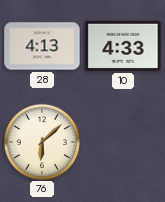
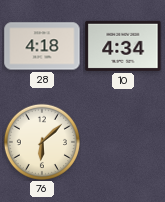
28: 4:13 -> 4:18 (42, 46)
10: 4:33 -> 4:34 (123, 46)
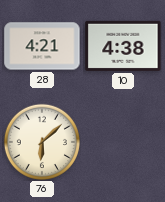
28: 4:18 -> 4:21 (42, 46)
10: 4:34 -> 4:38 (123, 46)
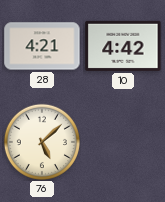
10: 4:38 -> 4:42 (123, 46)
76: 6:08 -> 5:08 (41, 141)
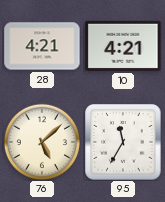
10: 4:42 -> 4:21 (123, 46)
95: none -> 11:35 (123, 142)
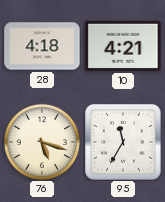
28: 4:21 -> 4:18 (42, 46)
76: 5:08 -> 5:18 (41, 141)
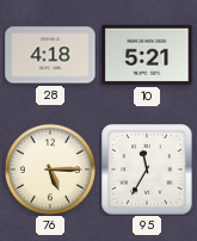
10: 4:21 -> 5:21 (147, 55)
76: 5:18 -> 5:15 (49, 168)
